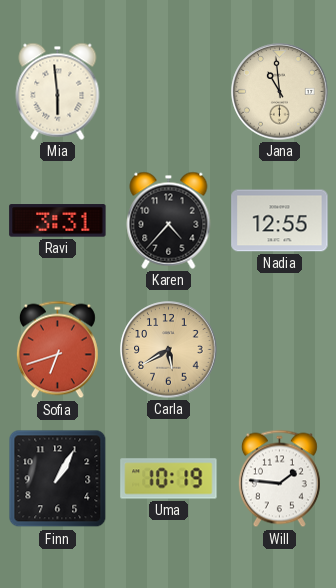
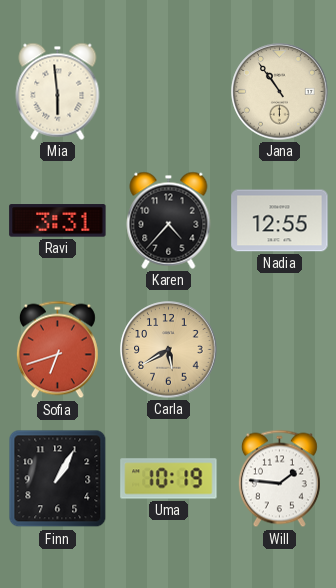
Jana: 10:59 -> 10:54 (280, 92)
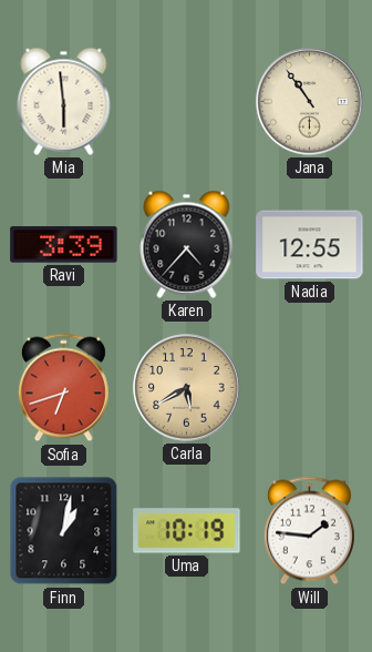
Ravi: 3:31 -> 3:39 (64, 245)
Finn: 1:05 -> 1:02 (64, 531)
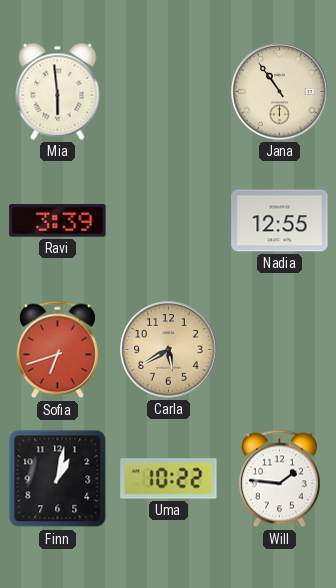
Karen: 4:37 -> none (187, 244)
Uma: 10:19 -> 10:22 (169, 479)
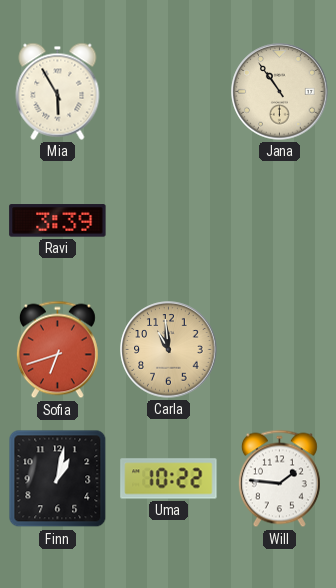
Mia: 5:59 -> 5:55 (58, 91)
Nadia: 12:55 -> none (280, 221)
Carla: 5:40 -> 10:59 (169, 350)
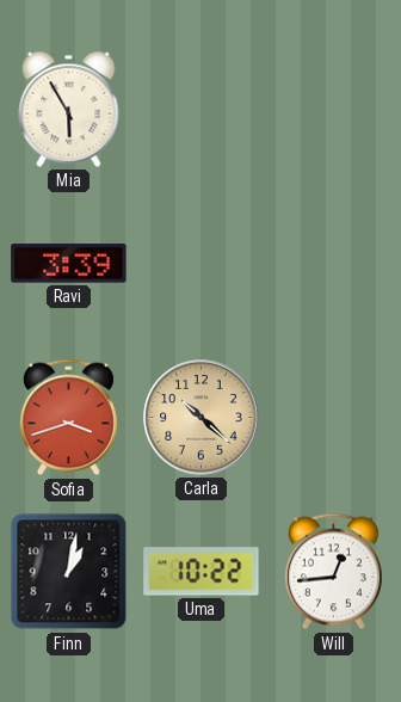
Jana: 10:54 -> none (280, 92)
Sofia: 6:42 -> 3:42 (68, 418)
Carla: 10:59 -> 10:22 (202, 418)
Will: 1:46 -> 12:44 (333, 572)
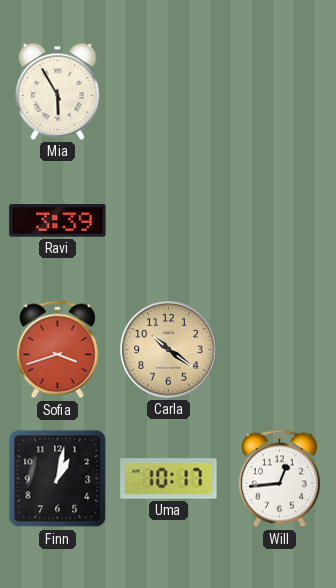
Carla: 10:22 -> 10:21 (169, 350)
Uma: 10:22 -> 10:17 (169, 479)
